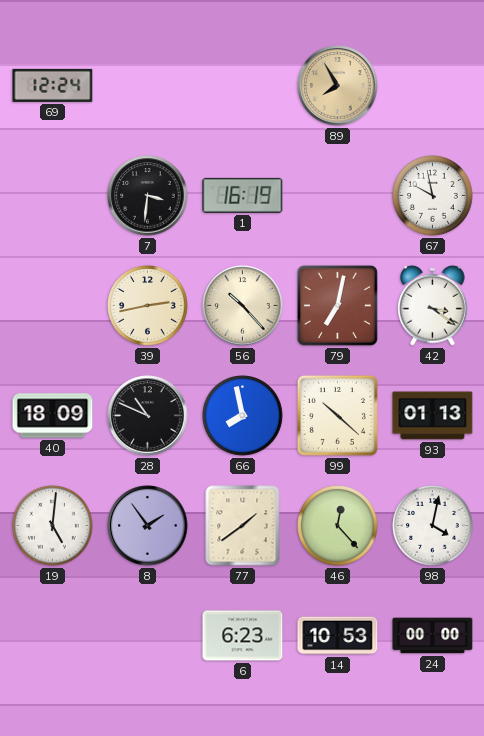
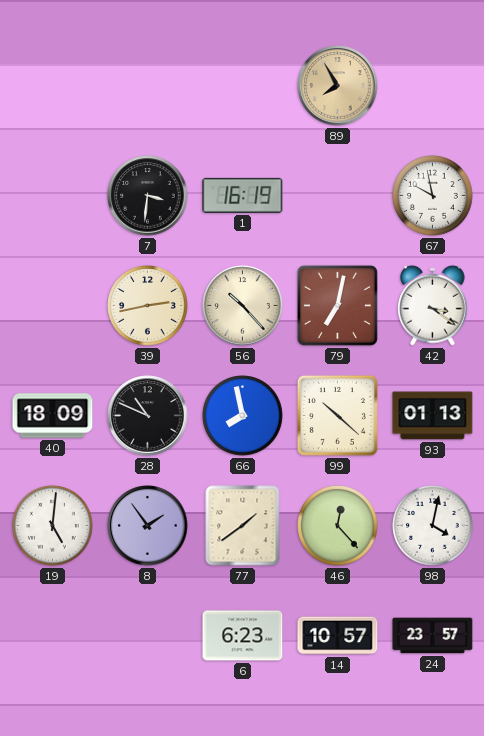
69: 12:24 -> none (53, 85)
14: 10:53 -> 10:57 (338, 636)
24: 00:00 -> 23:57 (433, 636)
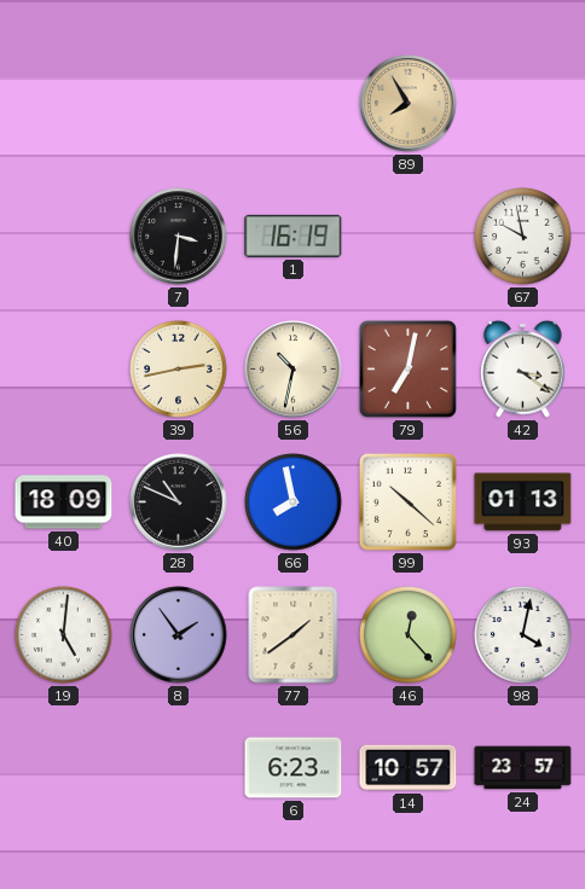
56: 10:23 -> 10:32 (294, 370)
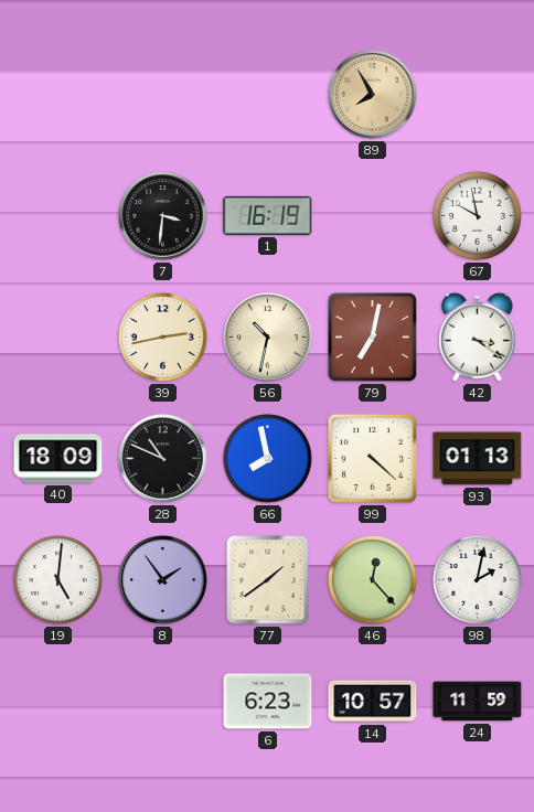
99: 10:22 -> 4:22 (372, 458)
98: 4:02 -> 2:02 (478, 580)
24: 23:57 -> 11:59 (478, 702)
